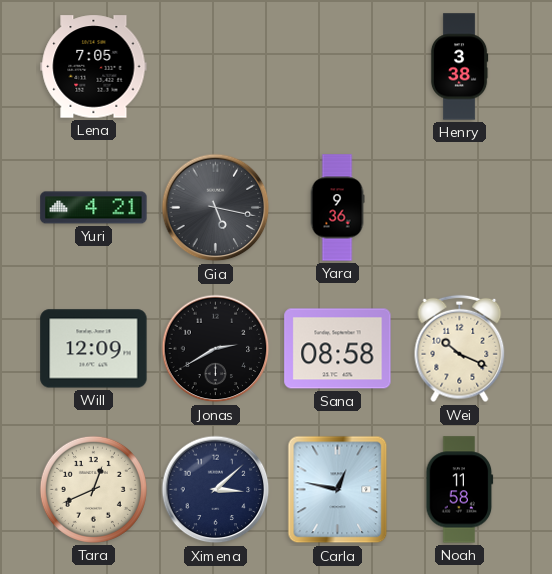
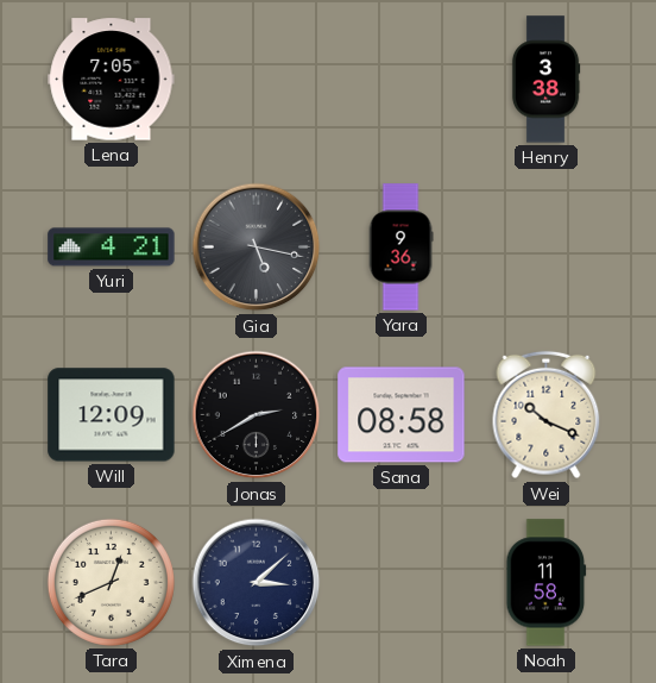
Carla: 12:47 -> none (338, 490)
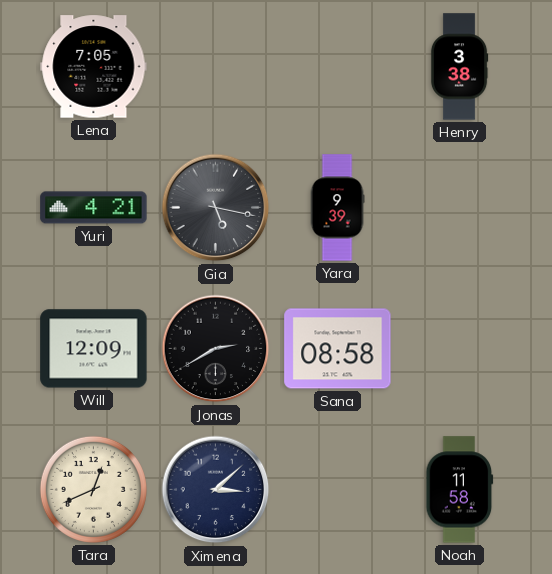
Yara: 9:36 -> 9:39 (337, 208)
Wei: 10:19 -> none (547, 415)
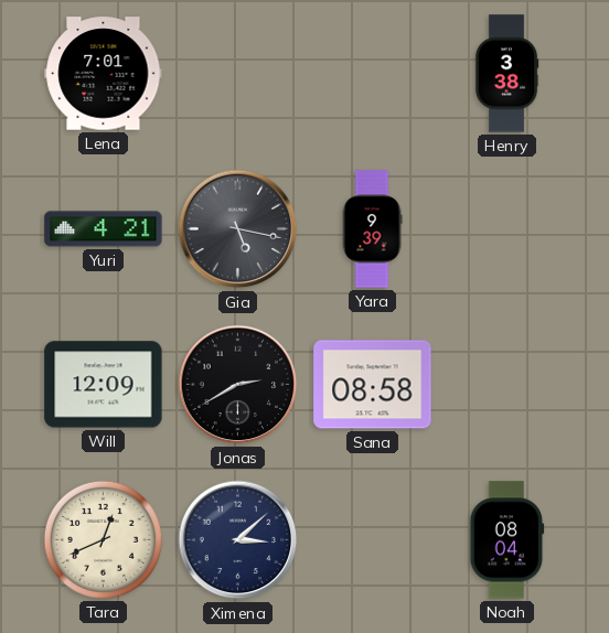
Lena: 7:05 -> 7:01 (104, 74)
Noah: 11:58 -> 08:04 (507, 540)
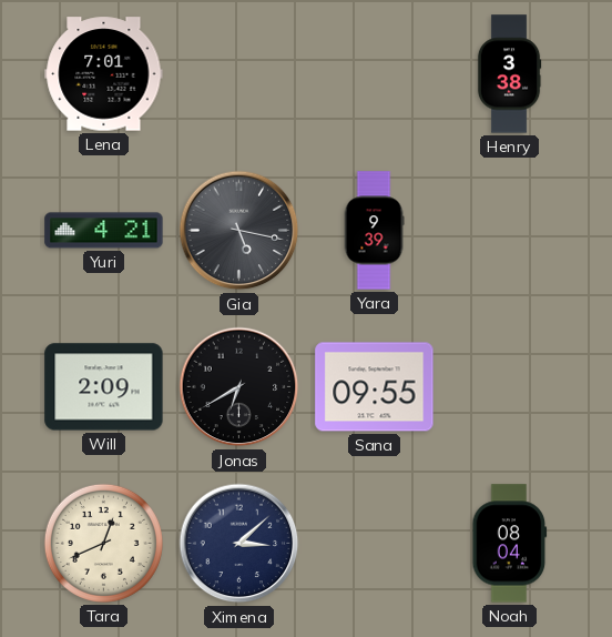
Will: 12:09 -> 2:09 (104, 387)
Jonas: 2:40 -> 6:40 (239, 387)
Sana: 08:58 -> 09:55 (375, 387)
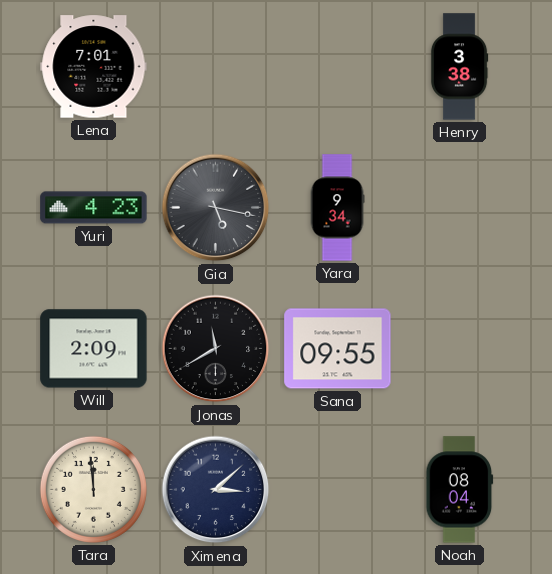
Yuri: 4:21 -> 4:23 (94, 208)
Yara: 9:39 -> 9:34 (337, 208)
Jonas: 6:40 -> 11:40 (216, 349)
Tara: 12:41 -> 11:59 (93, 489)
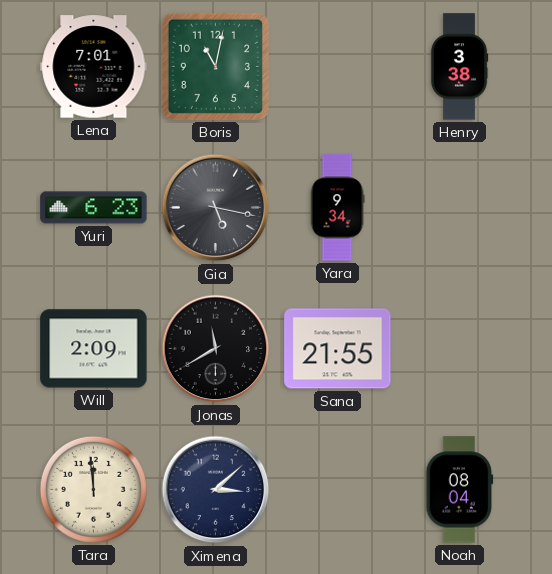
Boris: none -> 11:02 (215, 66)
Yuri: 4:23 -> 6:23 (94, 208)
Sana: 09:55 -> 21:55 (338, 349)
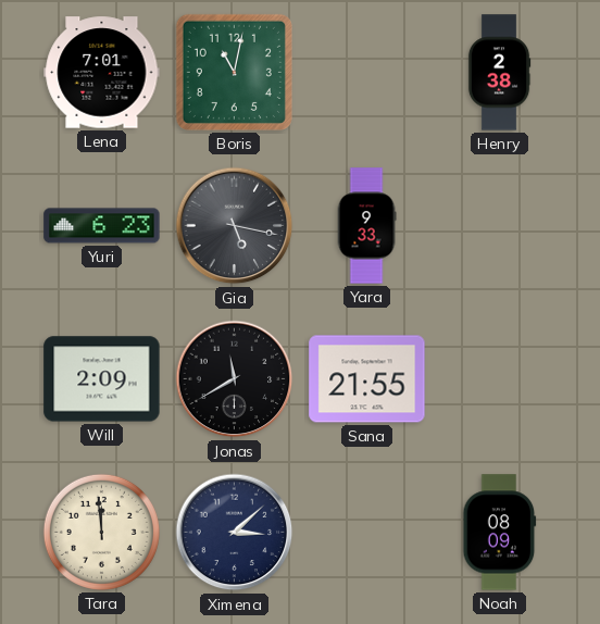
Henry: 3:38 -> 2:38 (499, 73)
Yara: 9:34 -> 9:33 (366, 226)
Noah: 08:04 -> 08:09 (500, 533)
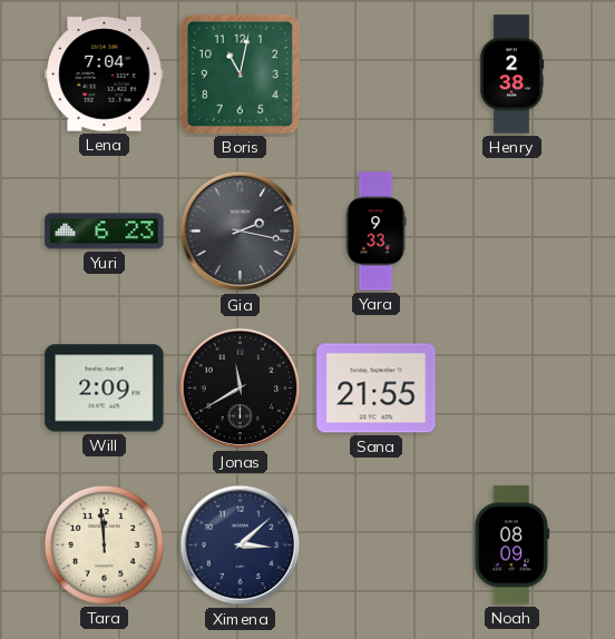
Lena: 7:01 -> 7:04 (105, 75)
Gia: 5:17 -> 2:17 (241, 232)
